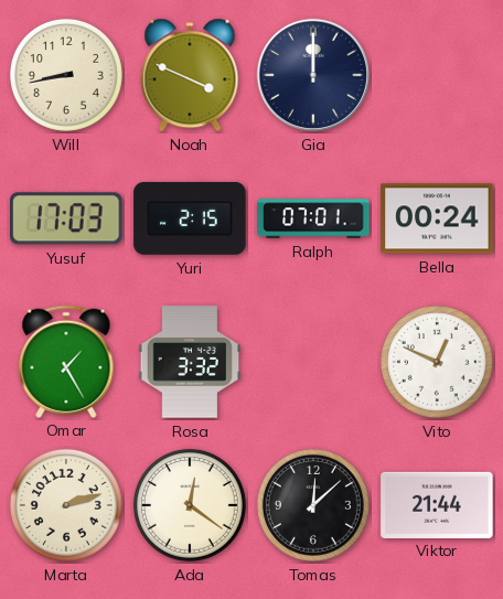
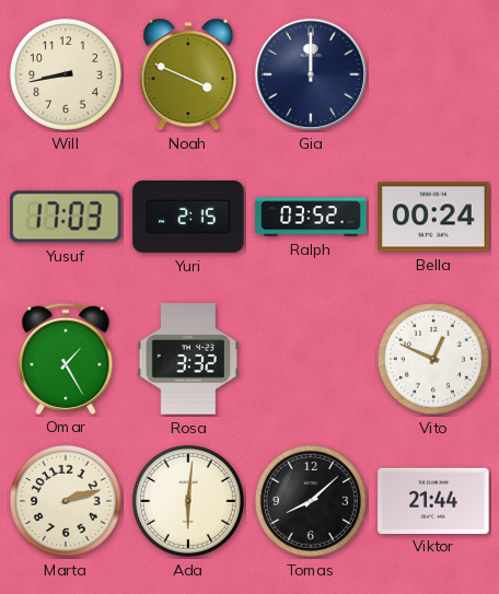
Ralph: 07:01 -> 03:52 (311, 217)
Ada: 12:21 -> 6:01 (188, 501)
Tomas: 12:08 -> 8:08 (311, 501)
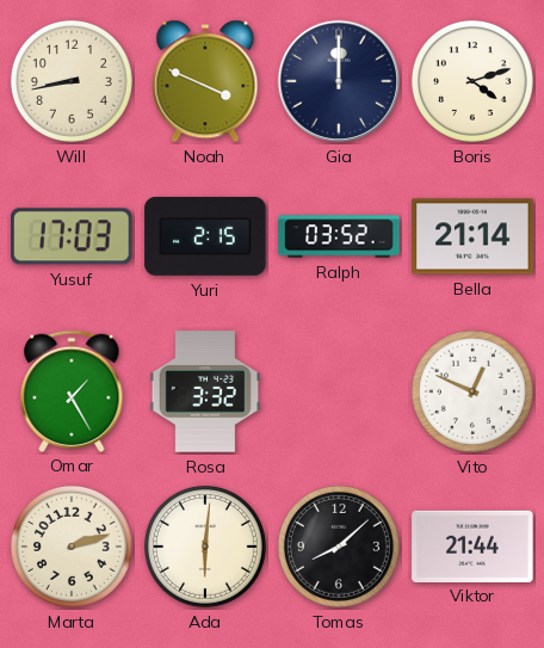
Boris: none -> 4:12 (472, 81)
Bella: 00:24 -> 21:14 (472, 236)
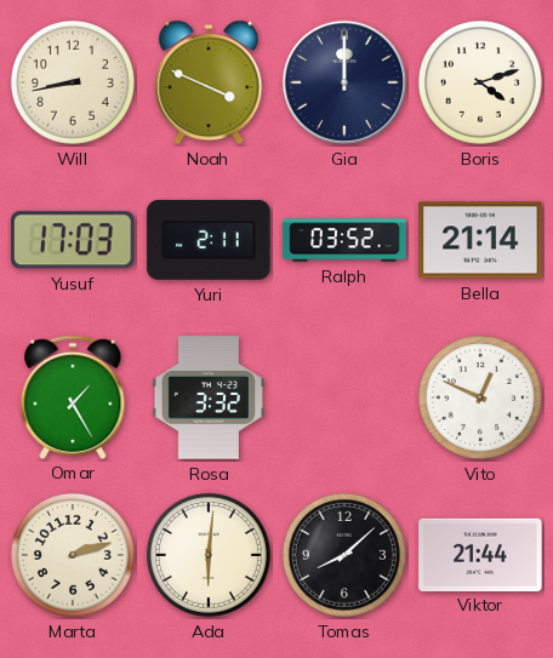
Yuri: 2:15 -> 2:11 (209, 240)
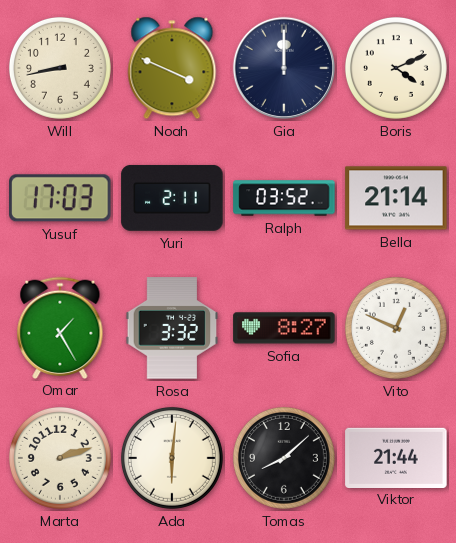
Boris: 4:12 -> 4:11 (396, 68)
Sofia: none -> 8:27 (284, 328)
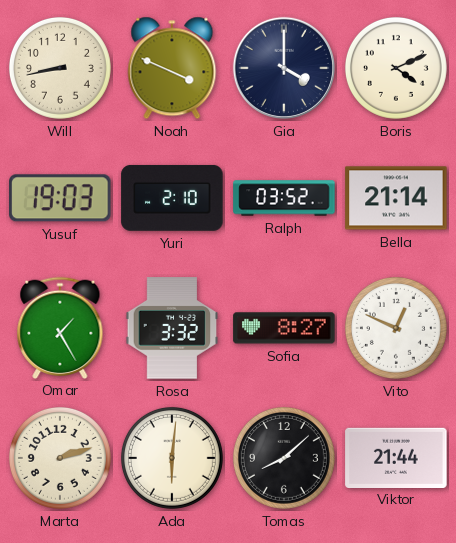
Gia: 12:00 -> 4:00 (284, 68)
Yusuf: 17:03 -> 19:03 (60, 198)
Yuri: 2:11 -> 2:10 (172, 198)
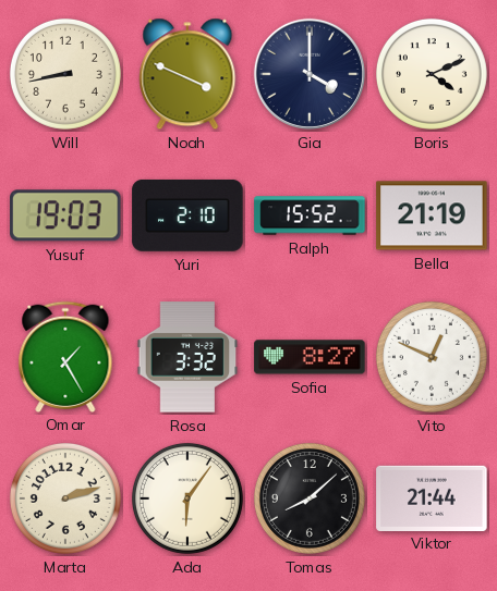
Ralph: 03:52 -> 15:52 (310, 216)
Bella: 21:14 -> 21:19 (432, 216)
Ada: 6:01 -> 6:06 (187, 498)
